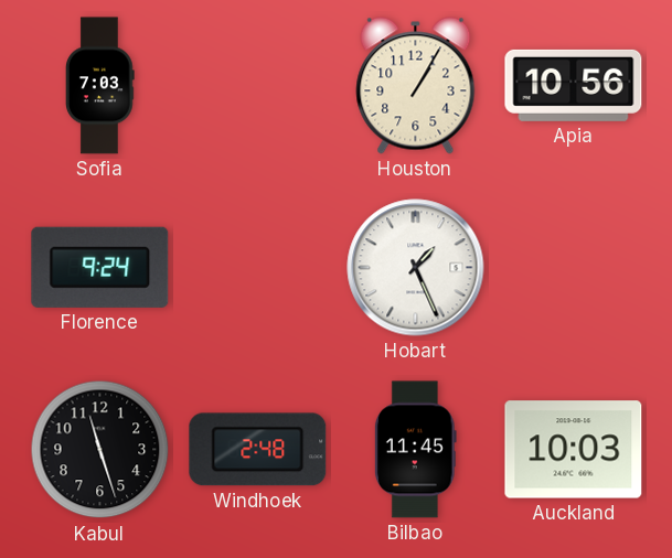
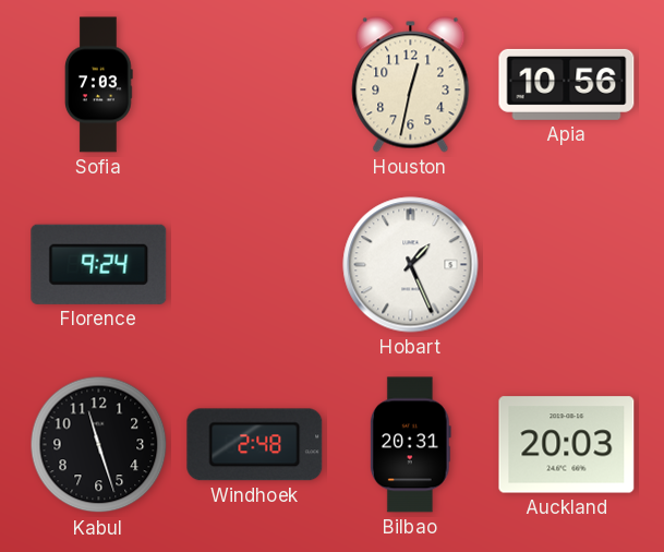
Houston: 1:05 -> 12:32 (411, 85)
Bilbao: 11:45 -> 20:31 (410, 445)
Auckland: 10:03 -> 20:03 (567, 445)
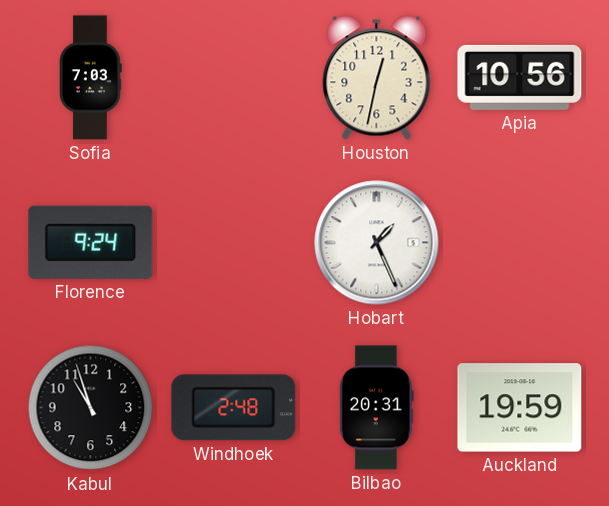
Kabul: 11:27 -> 10:57 (91, 408)
Auckland: 20:03 -> 19:59 (520, 408)
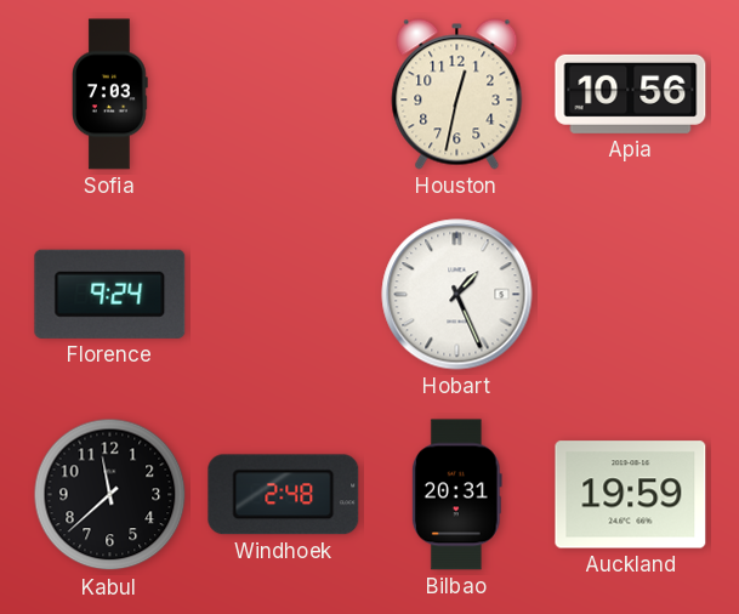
Kabul: 10:57 -> 11:38 (110, 495)
